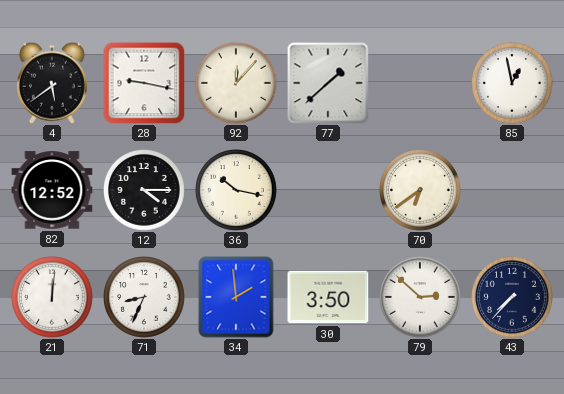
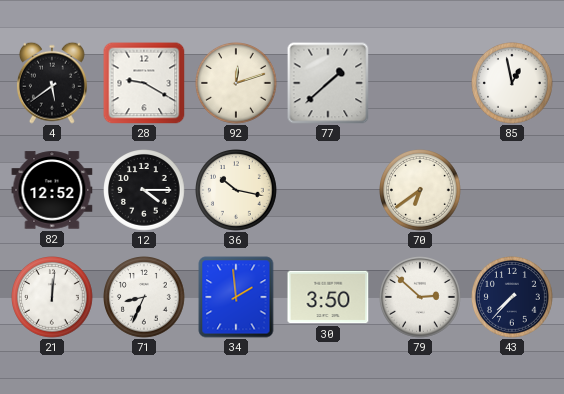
28: 9:17 -> 9:20 (144, 83)
92: 12:07 -> 12:12 (237, 84)
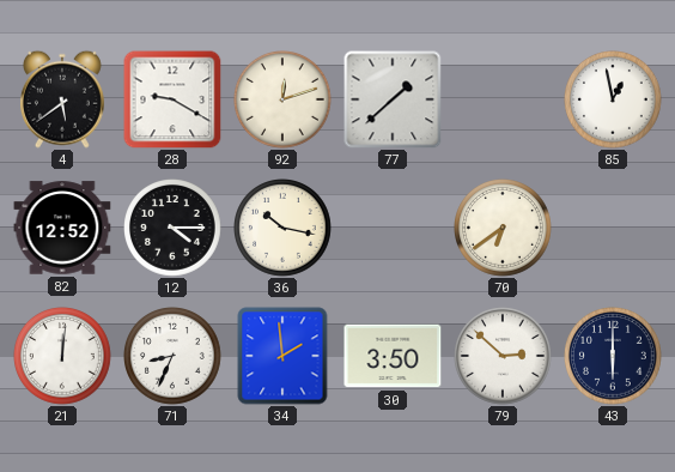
43: 7:37 -> 6:00 (614, 357)
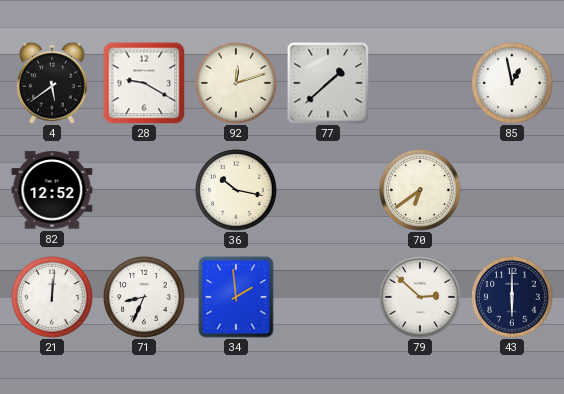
12: 4:15 -> none (174, 229)
30: 3:50 -> none (393, 356)
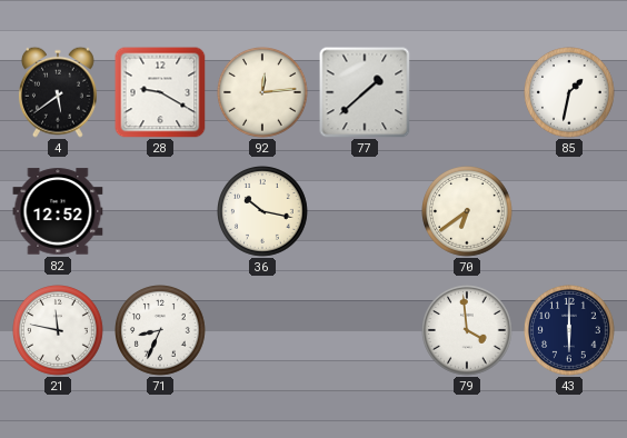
92: 12:12 -> 12:14 (263, 93)
85: 12:58 -> 1:32 (570, 93)
21: 12:01 -> 11:47 (59, 331)
34: 1:59 -> none (236, 297)
79: 2:52 -> 3:59 (468, 331)
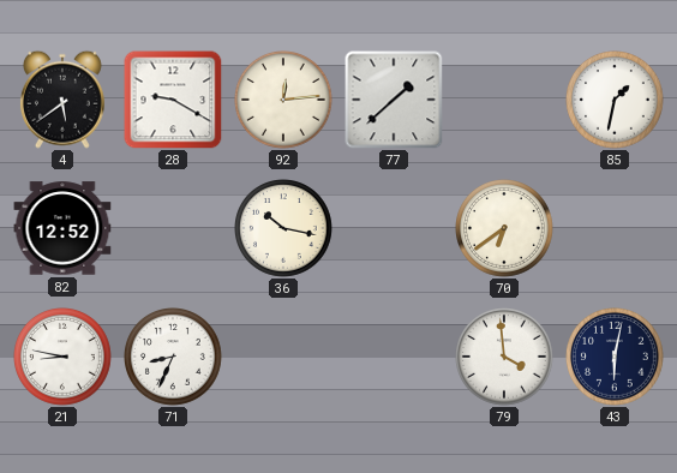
21: 11:47 -> 8:47 (64, 358)
43: 6:00 -> 6:02 (616, 358)
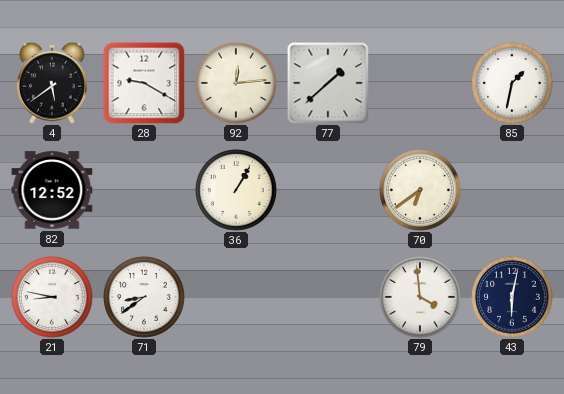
36: 10:17 -> 1:05 (237, 191)
71: 8:34 -> 8:39 (145, 298)
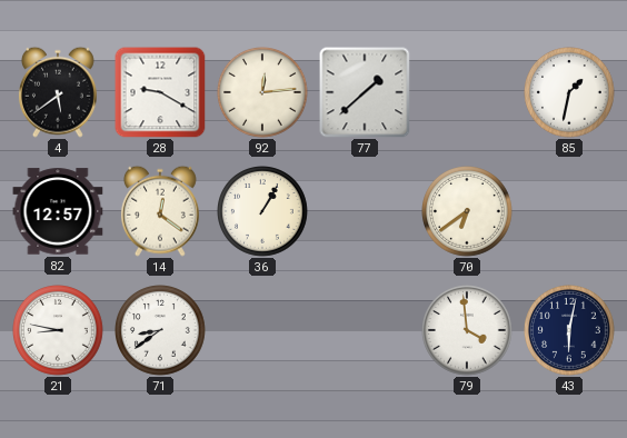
82: 12:52 -> 12:57 (58, 211)
14: none -> 12:21 (160, 211)
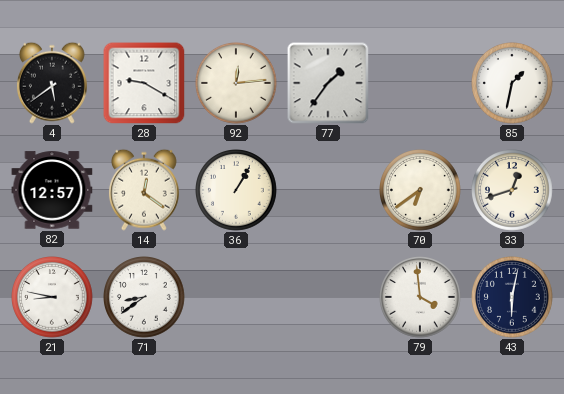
77: 1:38 -> 1:36 (328, 83)
33: none -> 12:42 (513, 191)
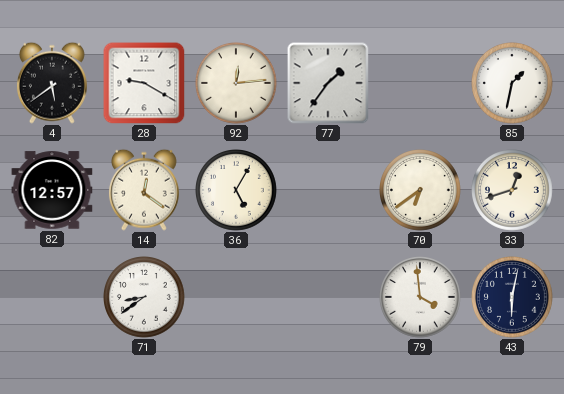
36: 1:05 -> 5:05 (237, 191)
21: 8:47 -> none (53, 298)
